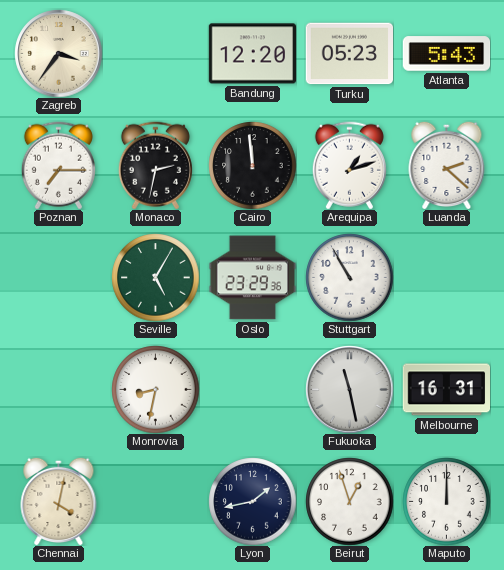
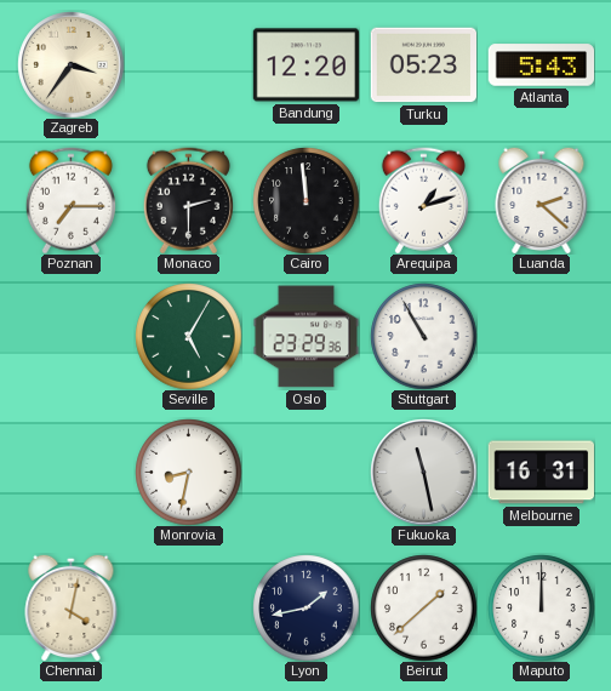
Monaco: 2:32 -> 2:30 (188, 200)
Beirut: 12:57 -> 1:38 (423, 607)
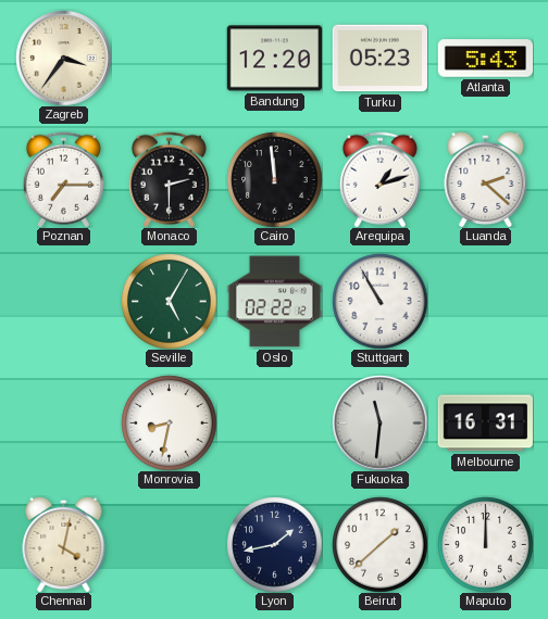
Oslo: 23:29 -> 02:22 (274, 302)
Fukuoka: 11:28 -> 11:31 (379, 422)
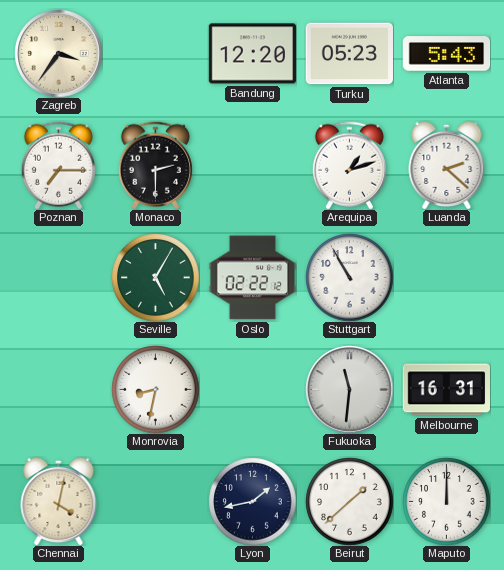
Cairo: 11:59 -> none (274, 179)
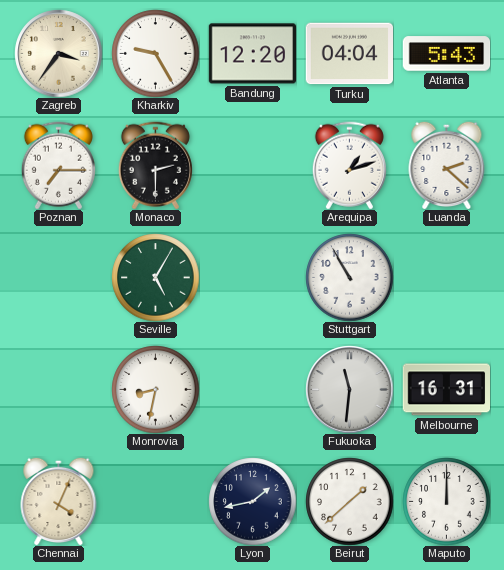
Kharkiv: none -> 9:25 (155, 53)
Turku: 05:23 -> 04:04 (349, 54)
Oslo: 02:22 -> none (252, 278)
Chennai: 4:02 -> 4:04 (59, 501)
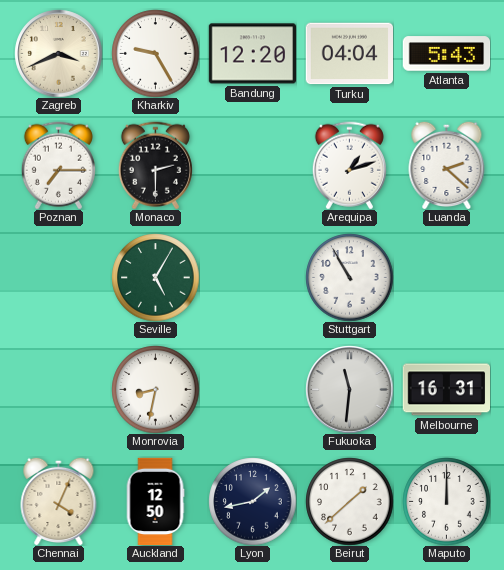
Zagreb: 3:36 -> 3:41 (58, 53)
Auckland: none -> 12:50 (155, 501)
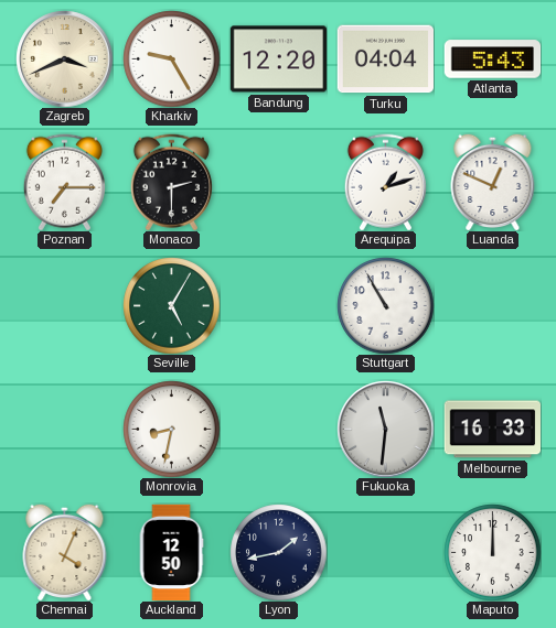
Luanda: 2:22 -> 12:49 (493, 182)
Melbourne: 16:31 -> 16:33 (492, 430)
Beirut: 1:38 -> none (349, 501)
